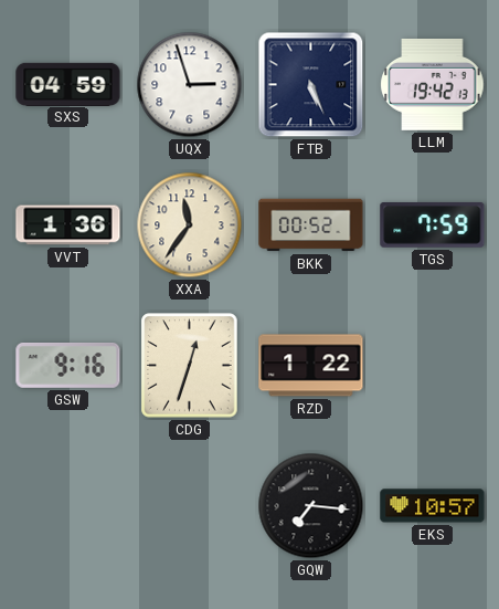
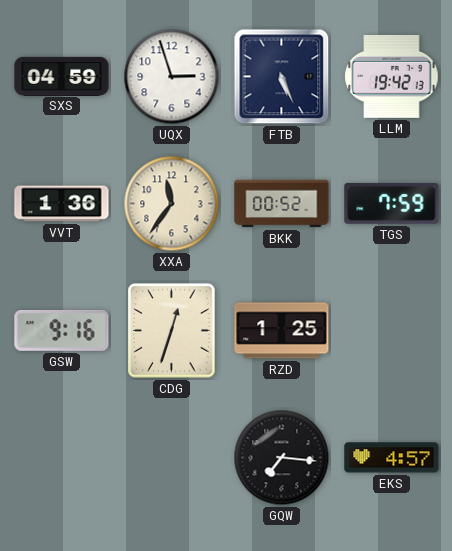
RZD: 1:22 -> 1:25 (282, 331)
EKS: 10:57 -> 4:57 (392, 458)
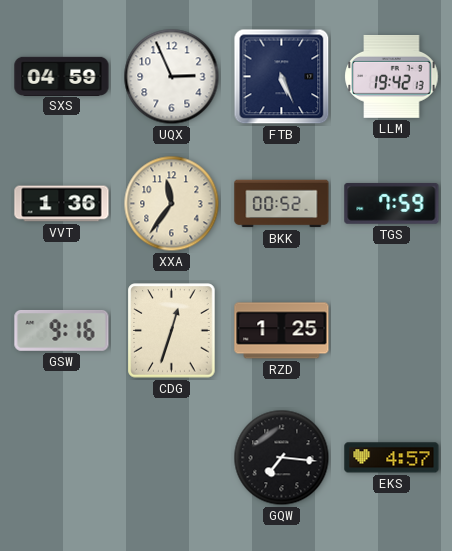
UQX: 2:57 -> 2:56 (172, 77)
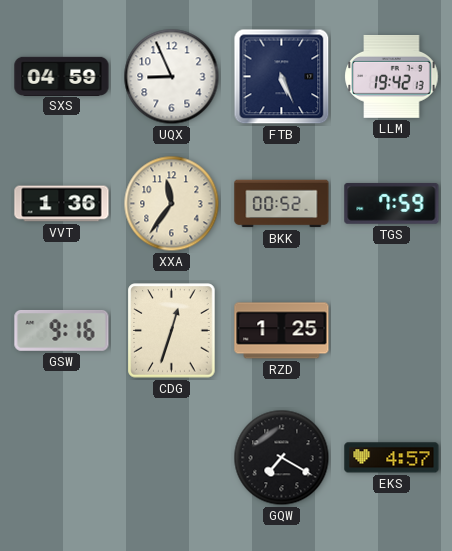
UQX: 2:56 -> 8:56 (172, 77)
GQW: 7:16 -> 7:20 (282, 458)
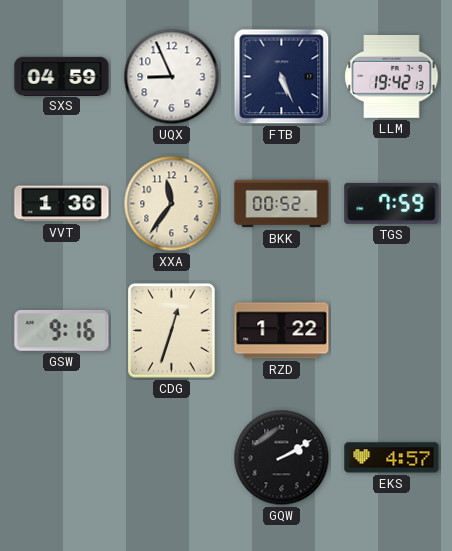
RZD: 1:25 -> 1:22 (282, 331)
GQW: 7:20 -> 2:10 (282, 458)
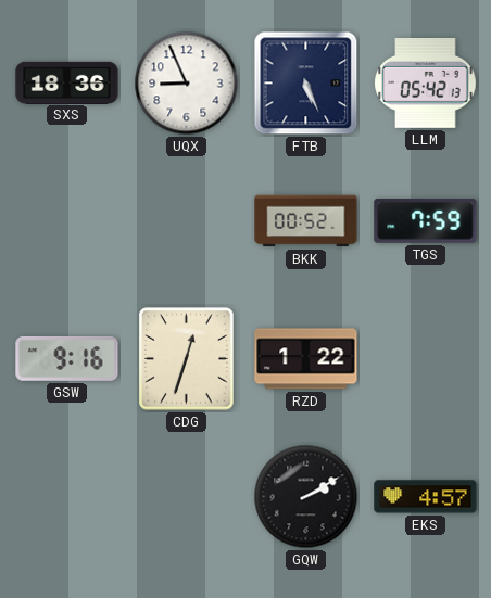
SXS: 04:59 -> 18:36 (67, 82)
LLM: 19:42 -> 05:42 (426, 84)
VVT: 1:36 -> none (62, 204)
XXA: 11:36 -> none (172, 204)
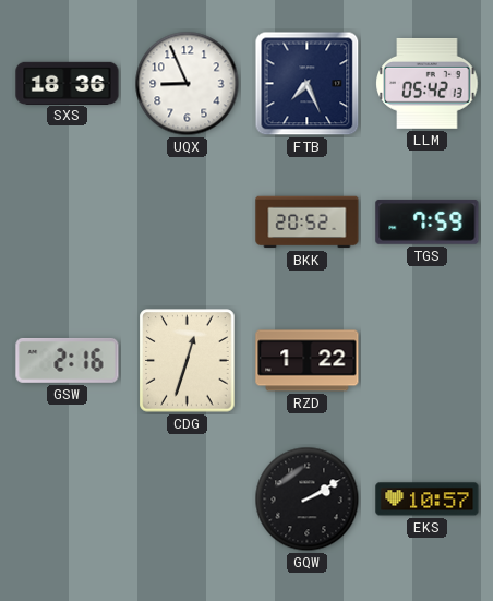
FTB: 5:26 -> 7:26 (308, 84)
BKK: 00:52 -> 20:52 (308, 223)
GSW: 9:16 -> 2:16 (68, 360)
EKS: 4:57 -> 10:57 (428, 500)
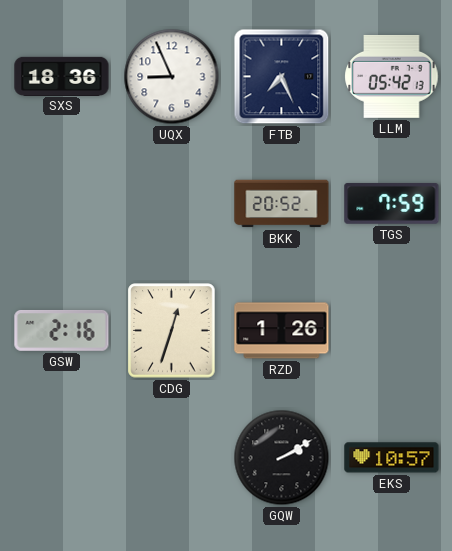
RZD: 1:22 -> 1:26 (282, 331)
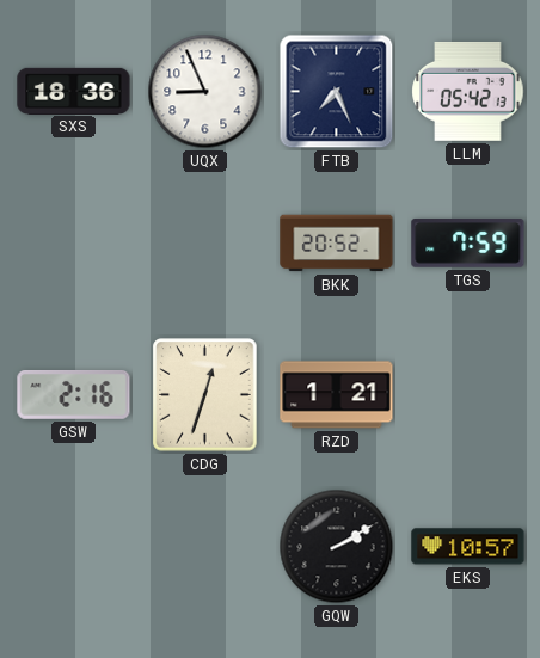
RZD: 1:26 -> 1:21 (337, 395)
